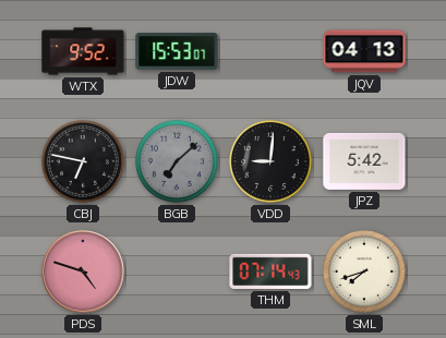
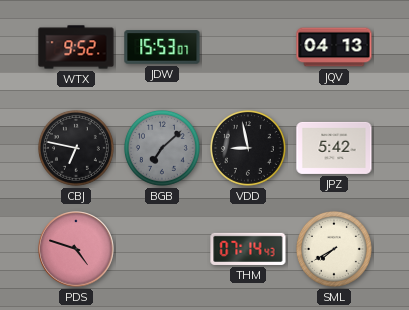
VDD: 9:01 -> 8:58 (248, 148)
SML: 7:42 -> 7:40 (334, 249)
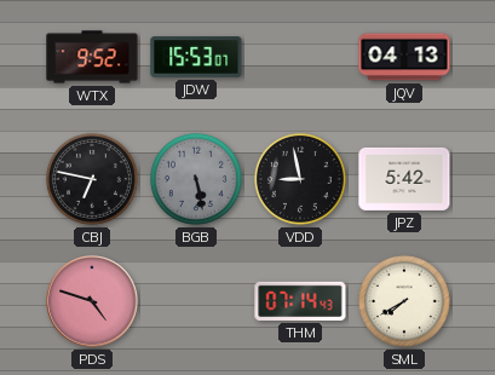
BGB: 7:08 -> 5:28 (196, 179)
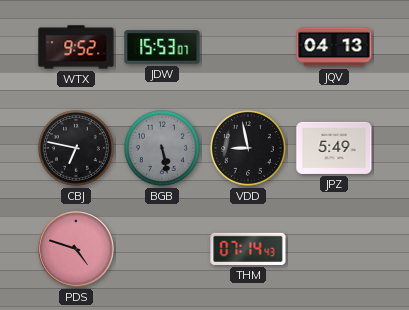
JPZ: 5:42 -> 5:49 (334, 148)
SML: 7:40 -> none (404, 301)
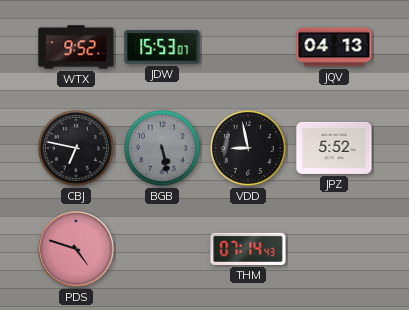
JPZ: 5:49 -> 5:52 (334, 148)
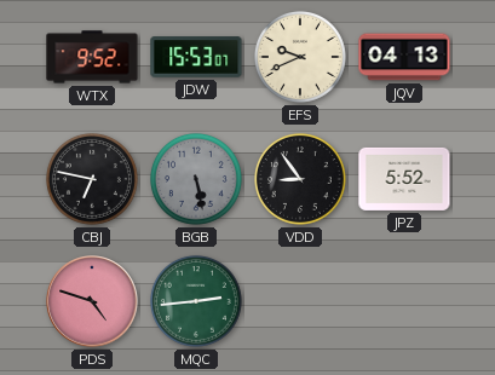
EFS: none -> 9:41 (300, 57)
VDD: 8:58 -> 8:54 (300, 179)
MQC: none -> 2:44 (196, 301)
THM: 07:14 -> none (248, 249)
